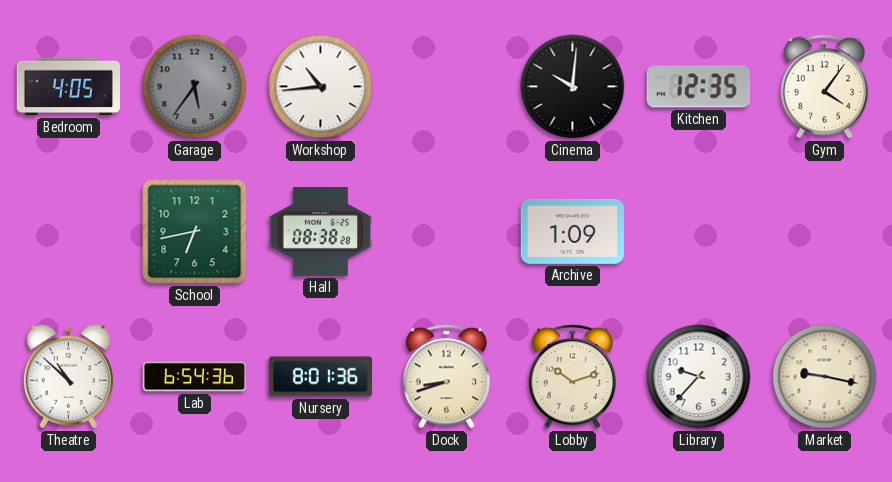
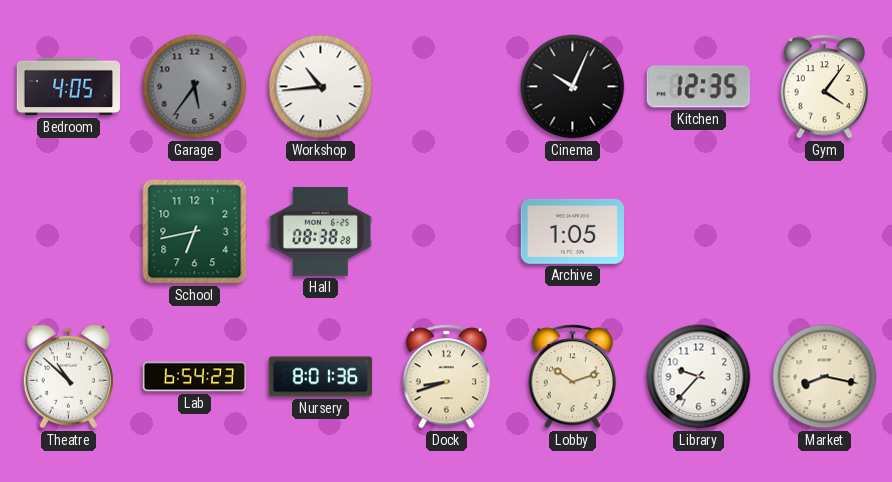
Cinema: 10:01 -> 10:04 (573, 87)
Archive: 1:09 -> 1:05 (572, 231)
Lab: 6:54:36 -> 6:54:23 (194, 377)
Market: 9:17 -> 8:17 (825, 377)
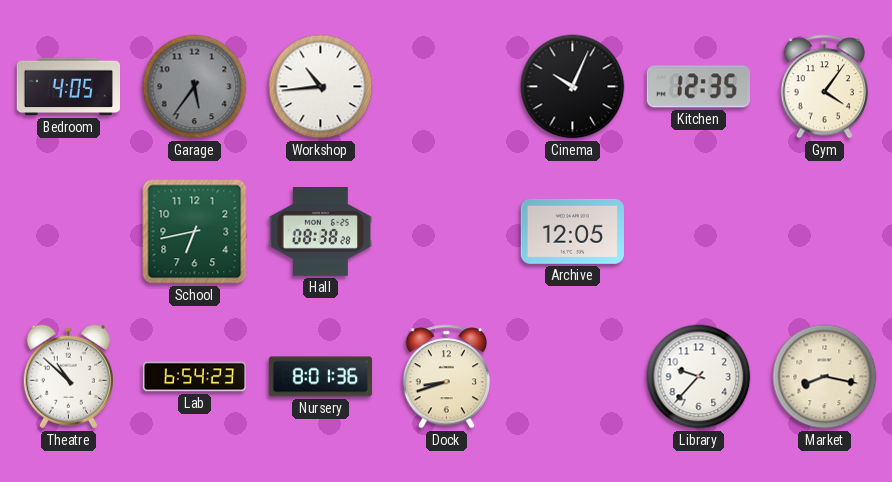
Archive: 1:05 -> 12:05 (572, 231)
Lobby: 10:12 -> none (573, 377)
